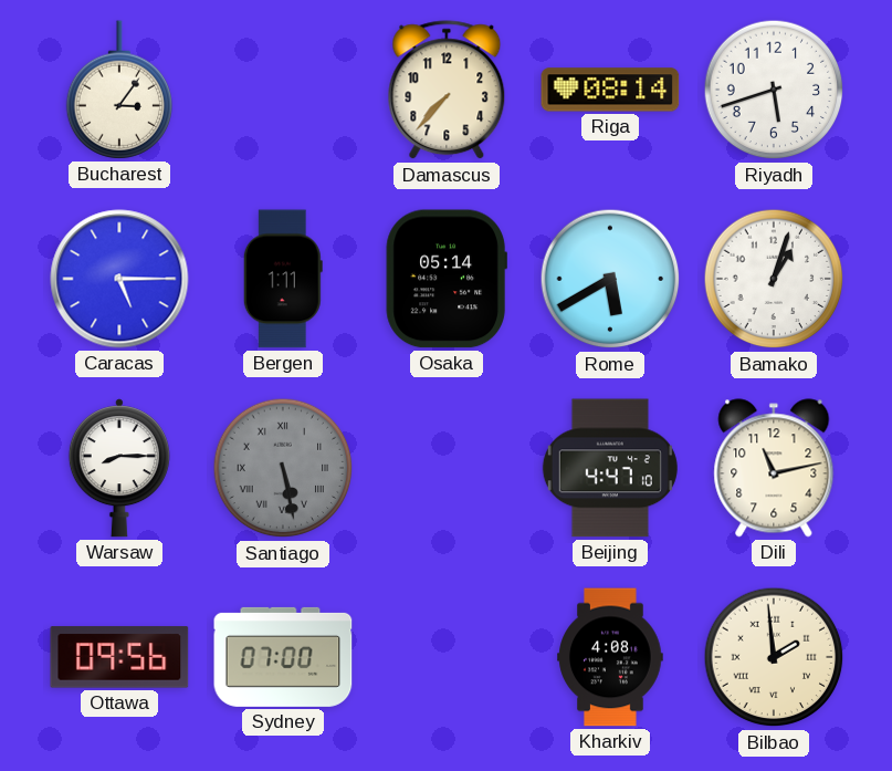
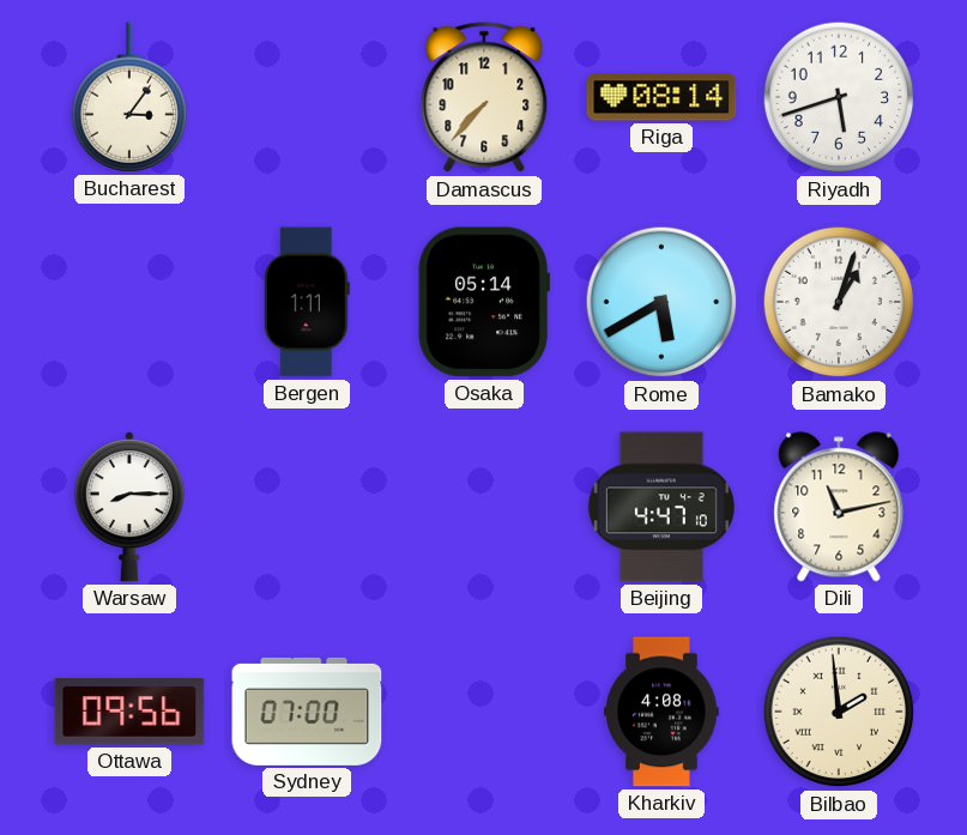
Caracas: 5:15 -> none (119, 279)
Santiago: 5:28 -> none (283, 468)
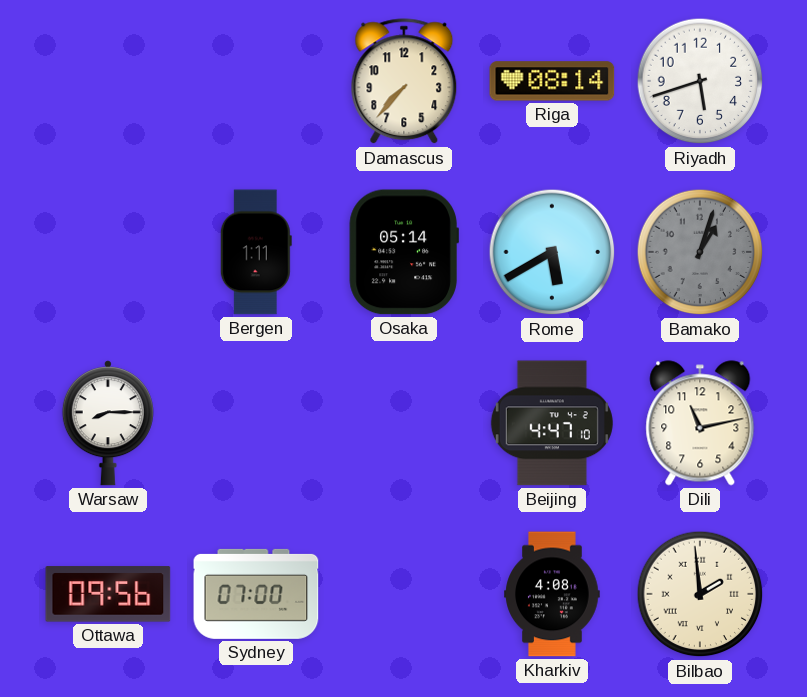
Bucharest: 3:06 -> none (129, 97)
Bamako dial: white -> grey (700, 252)
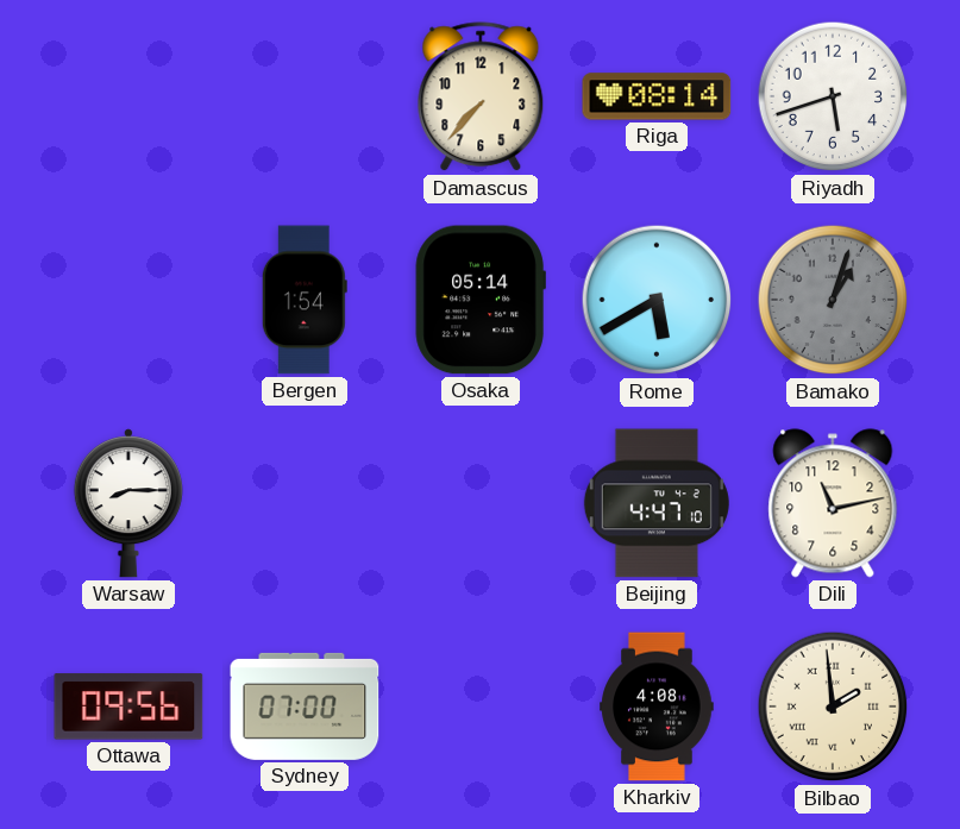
Bergen: 1:11 -> 1:54 (305, 300)
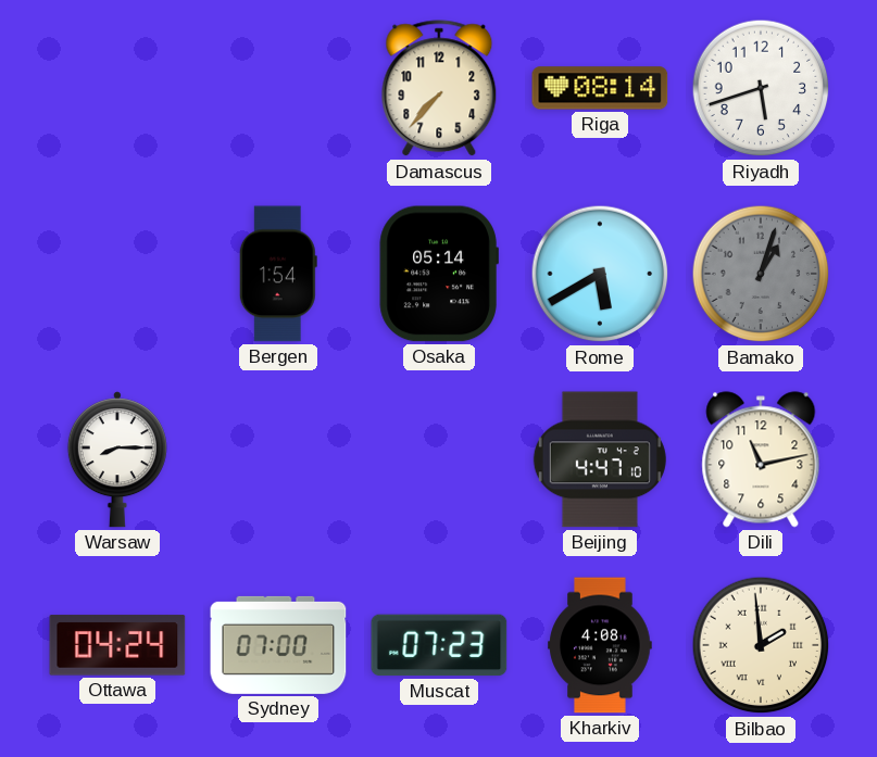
Ottawa: 09:56 -> 04:24 (117, 645)
Muscat: none -> 07:23 (439, 645)
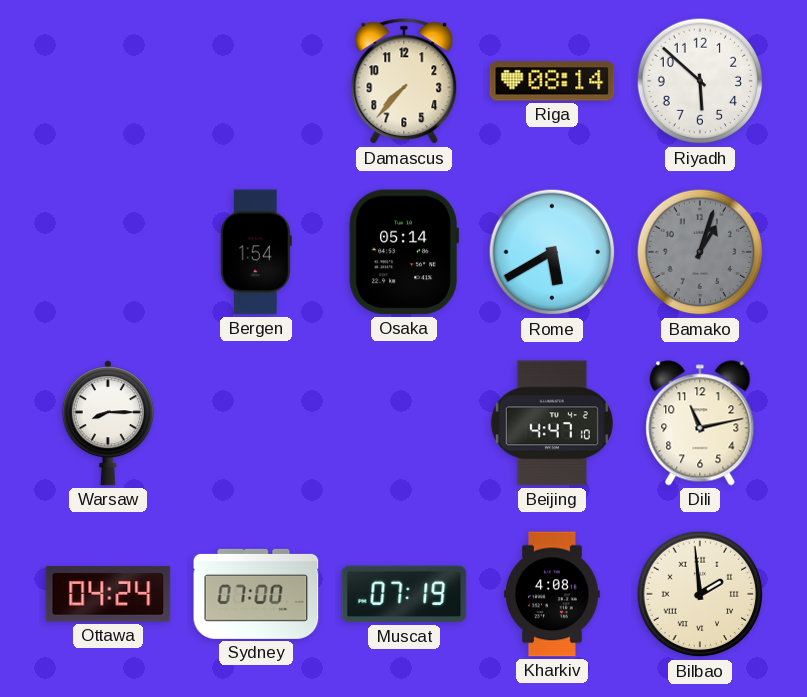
Riyadh: 5:42 -> 5:52 (700, 81)
Muscat: 07:23 -> 07:19 (404, 594)
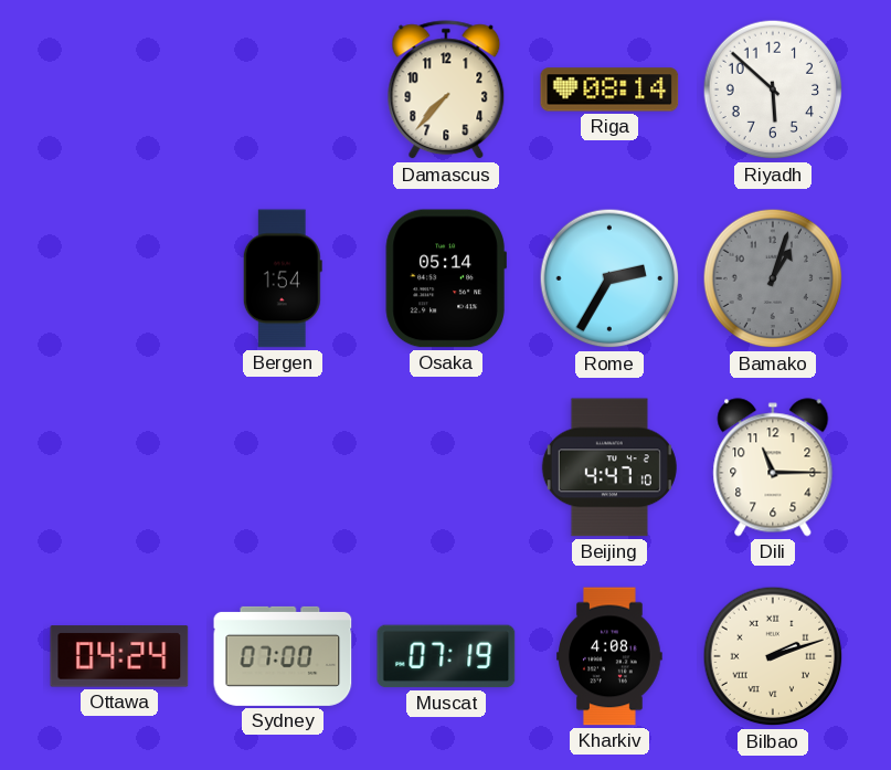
Rome: 5:40 -> 2:35 (609, 278)
Warsaw: 8:15 -> none (108, 423)
Dili: 11:13 -> 11:15 (773, 467)
Bilbao: 1:59 -> 2:12 (773, 656)
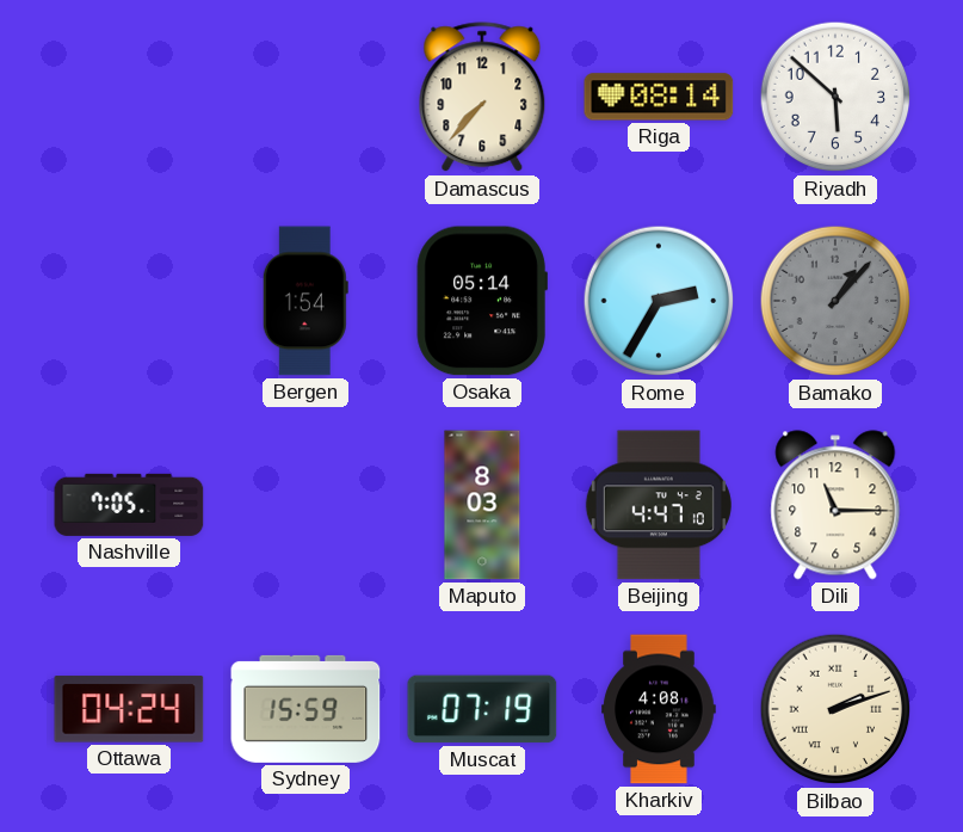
Bamako: 1:03 -> 1:07 (835, 301)
Nashville: none -> 7:05 (129, 505)
Maputo: none -> 8:03 (482, 505)
Sydney: 07:00 -> 15:59 (305, 709)
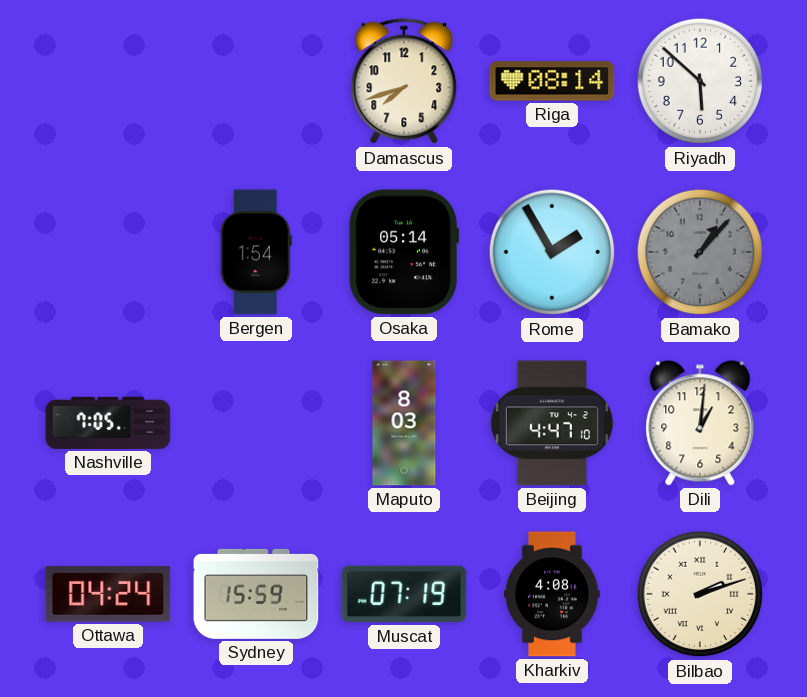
Damascus: 7:37 -> 7:42 (404, 82)
Rome: 2:35 -> 1:55 (552, 252)
Dili: 11:15 -> 1:01 (700, 423)
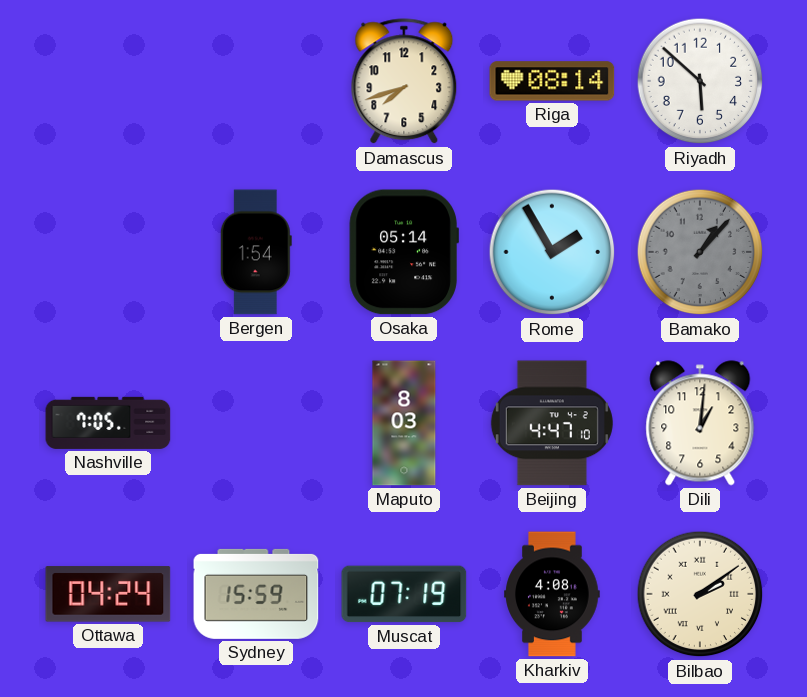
Bilbao: 2:12 -> 2:09 (700, 594)
